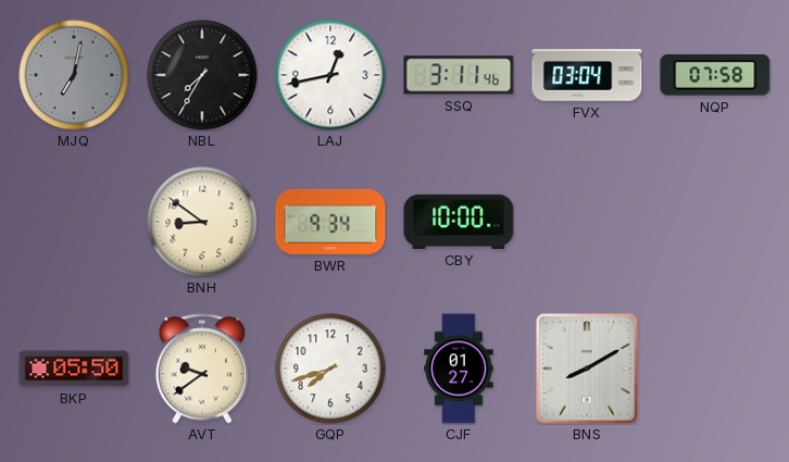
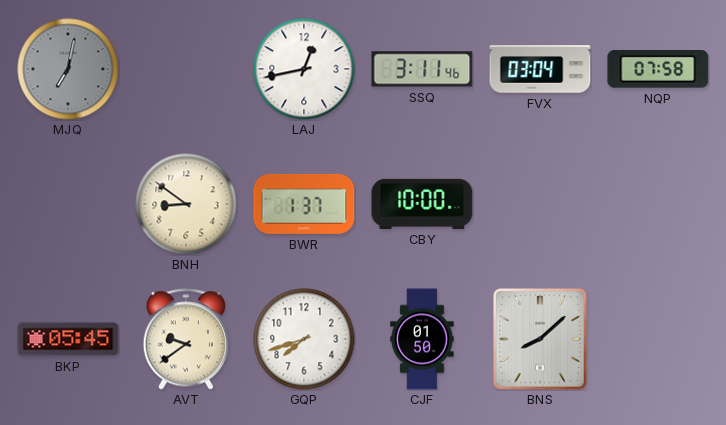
NBL: 7:35 -> none (202, 75)
BWR: 9:34 -> 1:37 (304, 204)
BKP: 05:50 -> 05:45 (68, 339)
CJF: 01:27 -> 01:50 (422, 339)
BNS: 8:10 -> 8:08 (540, 339)
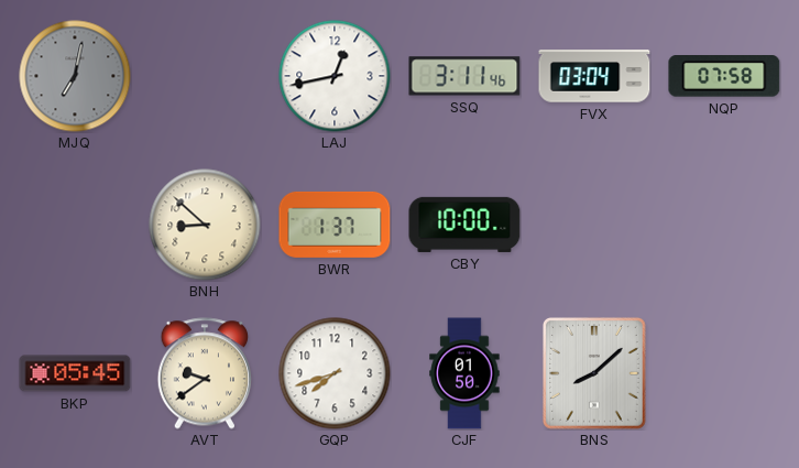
BNH: 8:51 -> 8:52 (205, 225)
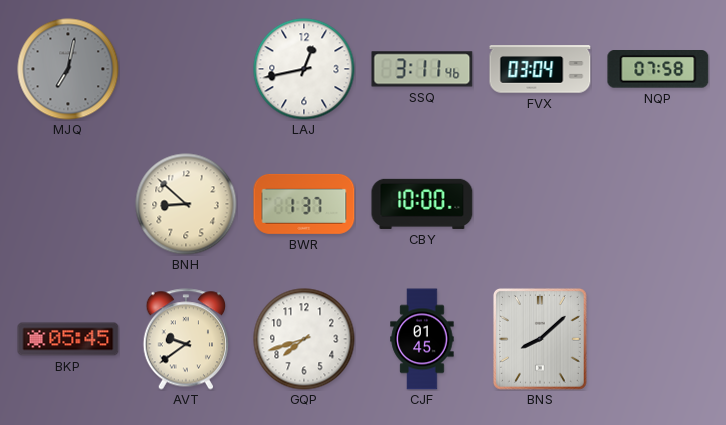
CJF: 01:50 -> 01:45 (422, 339)
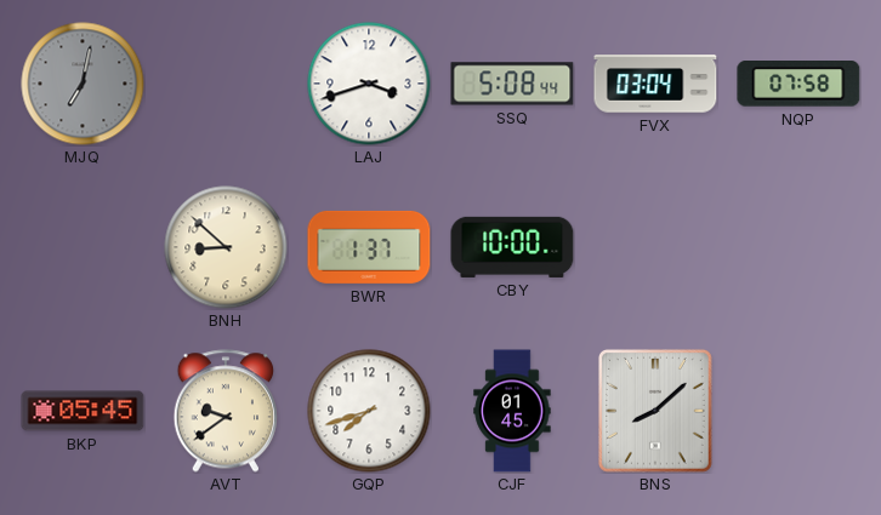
LAJ: 12:43 -> 3:42 (369, 84)
SSQ: 3:11 -> 5:08 (512, 84)
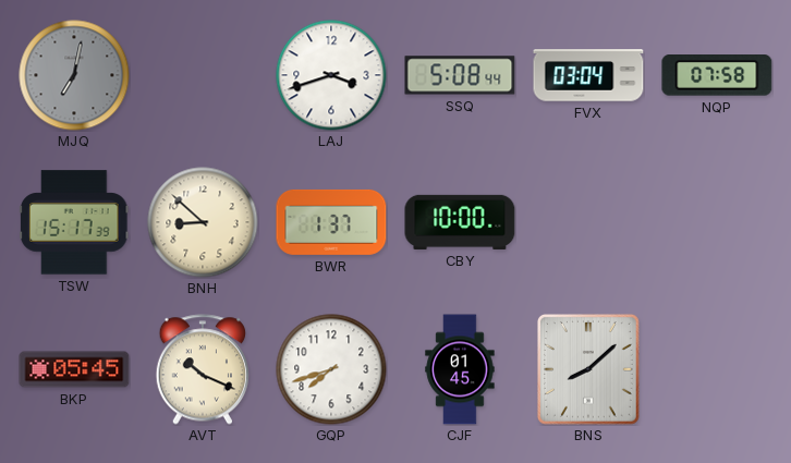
TSW: none -> 15:17 (75, 222)
AVT: 9:39 -> 10:19 (202, 369)
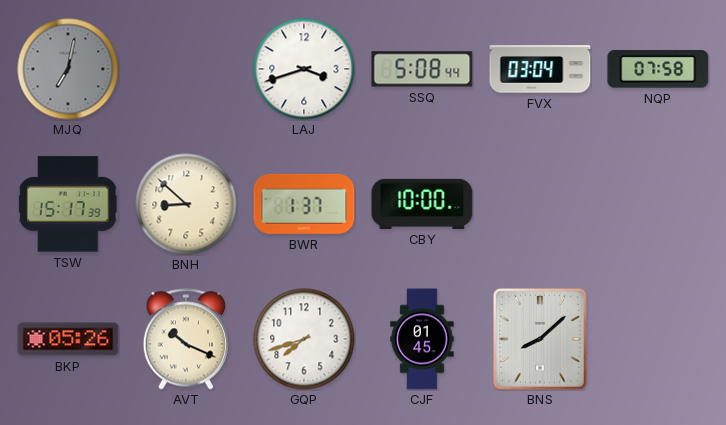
BKP: 05:45 -> 05:26 (68, 339)
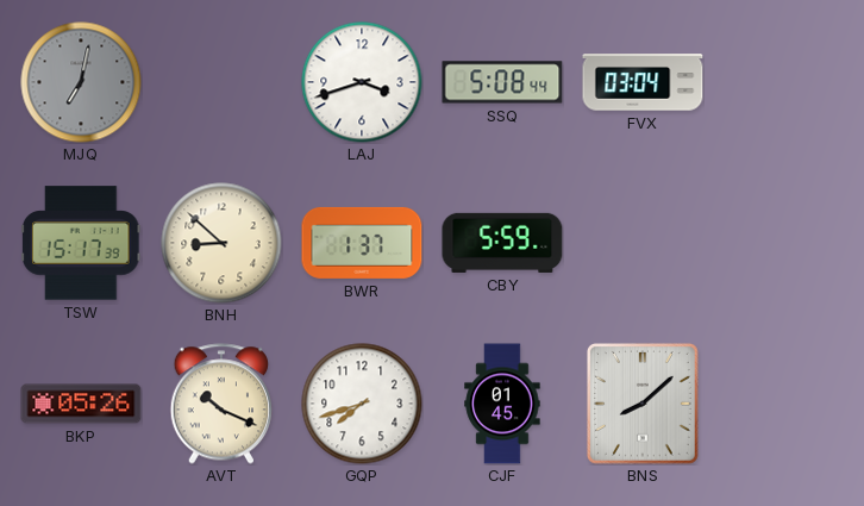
NQP: 07:58 -> none (658, 69)
CBY: 10:00 -> 5:59 (502, 243)
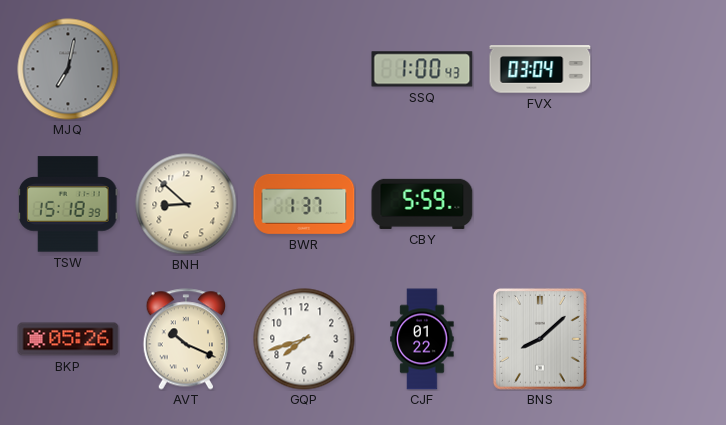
LAJ: 3:42 -> none (362, 82)
SSQ: 5:08 -> 1:00 (422, 69)
TSW: 15:17 -> 15:18 (69, 204)
CJF: 01:45 -> 01:22 (422, 339)
